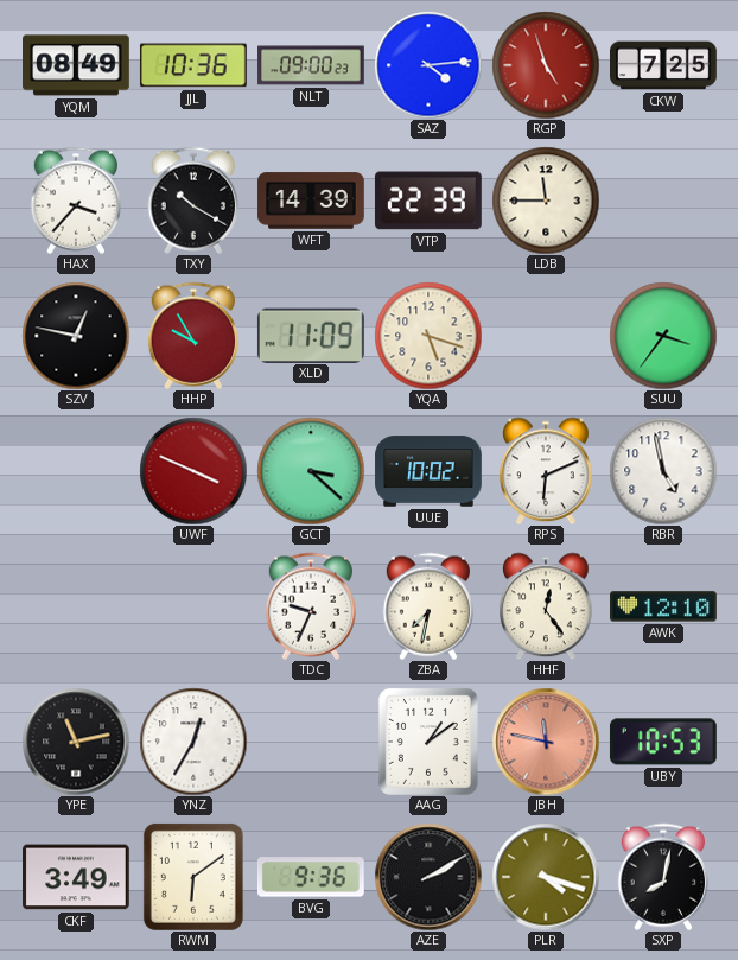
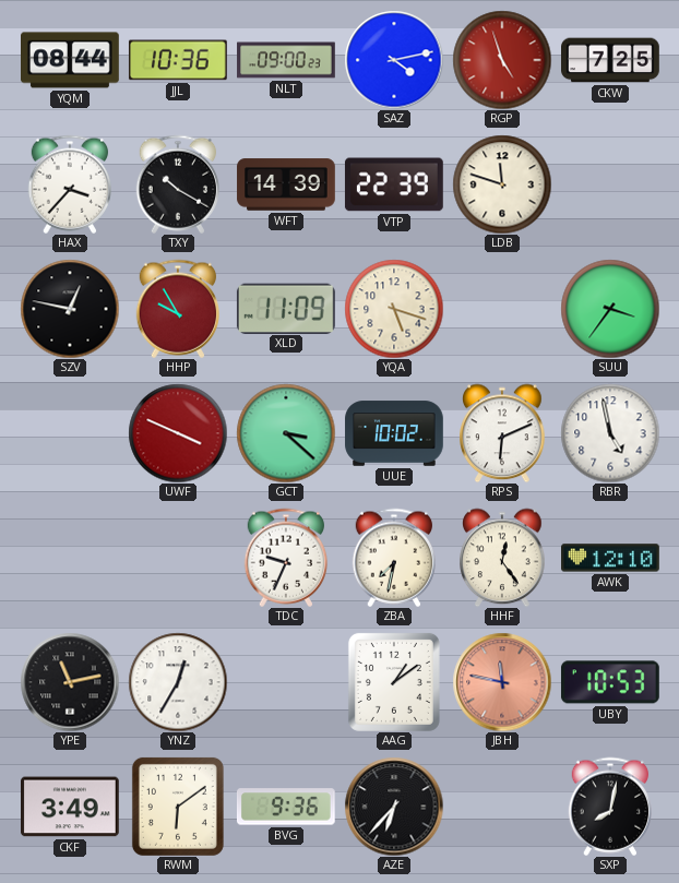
YQM: 08:49 -> 08:44 (71, 60)
SAZ: 4:14 -> 4:13 (394, 60)
LDB: 11:45 -> 11:48 (502, 184)
AZE: 2:10 -> 6:37 (394, 807)
PLR: 4:18 -> none (546, 877)
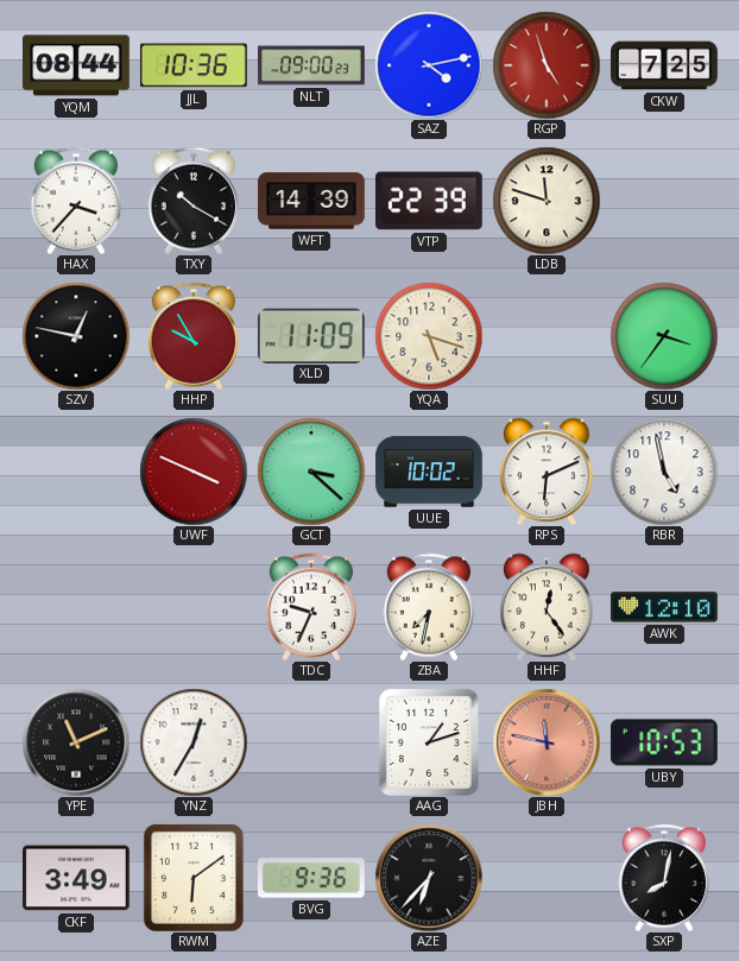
YPE: 11:13 -> 11:11 (76, 742)
AAG: 1:09 -> 1:12 (429, 742)
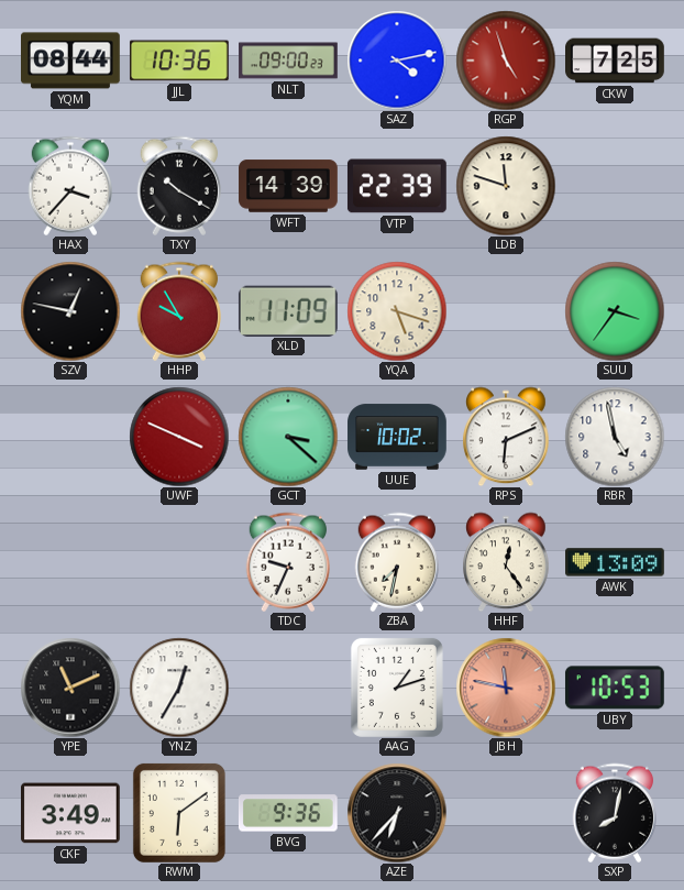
AWK: 12:10 -> 13:09 (616, 562)
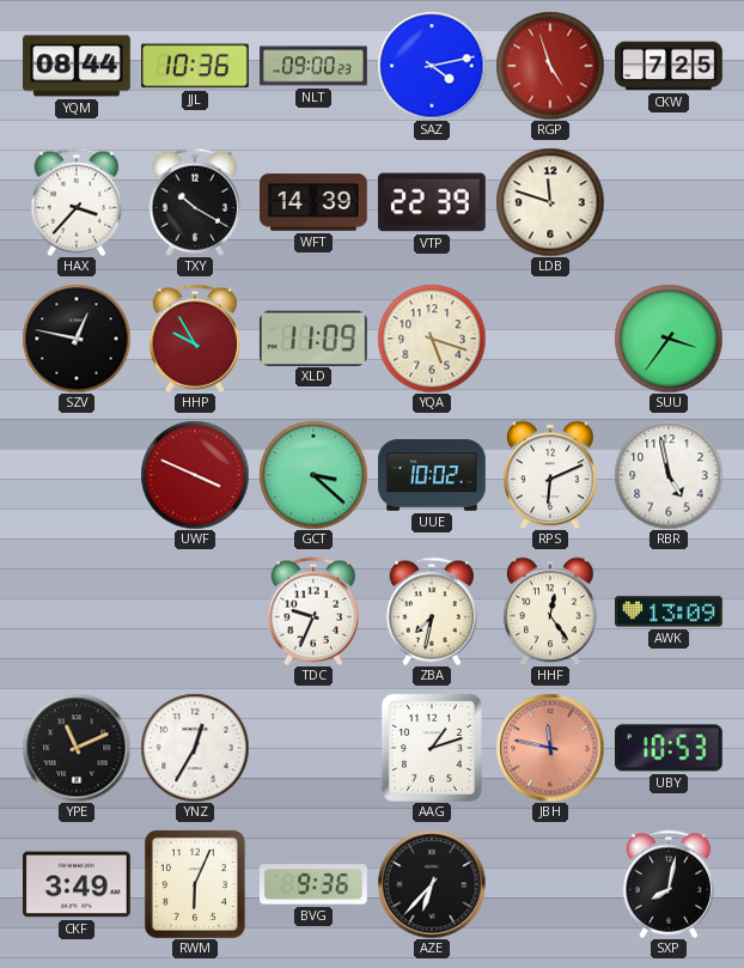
RWM: 6:09 -> 6:04 (195, 884)
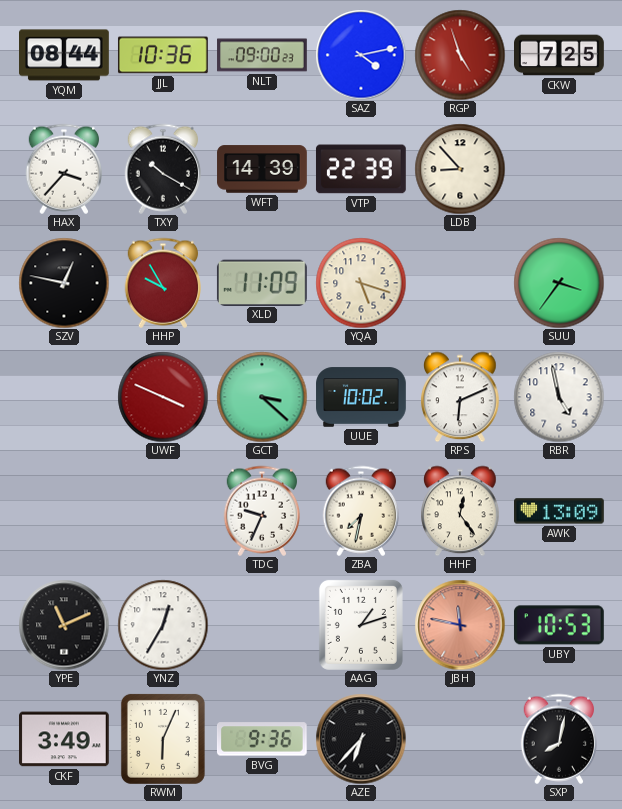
LDB: 11:48 -> 8:53 (460, 169)
